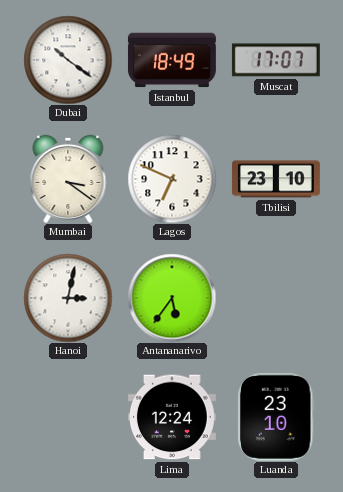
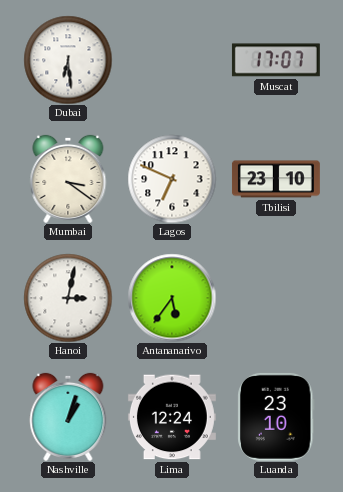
Dubai: 10:21 -> 6:29 (68, 60)
Istanbul: 18:49 -> none (172, 60)
Nashville: none -> 1:03 (68, 417)
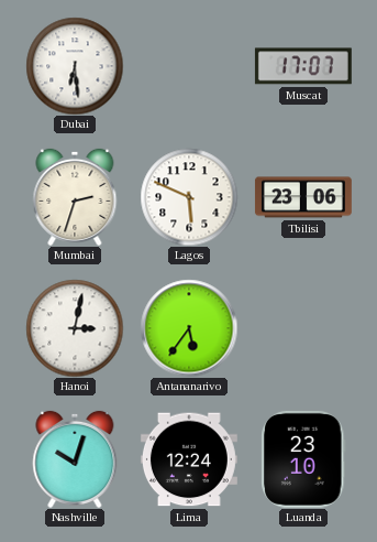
Mumbai: 3:21 -> 2:33 (75, 197)
Lagos: 6:49 -> 5:49 (189, 197)
Tbilisi: 23:10 -> 23:06 (303, 197)
Nashville: 1:03 -> 10:03 (75, 459)
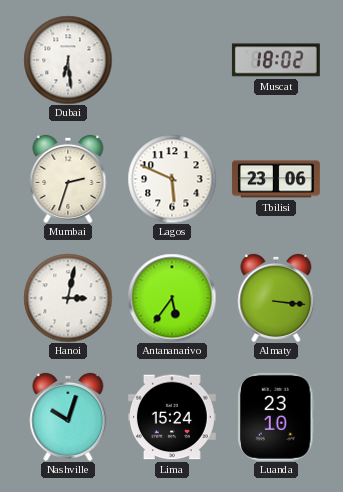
Muscat: 17:07 -> 18:02 (276, 60)
Almaty: none -> 3:16 (276, 298)
Lima: 12:24 -> 15:24 (172, 417)
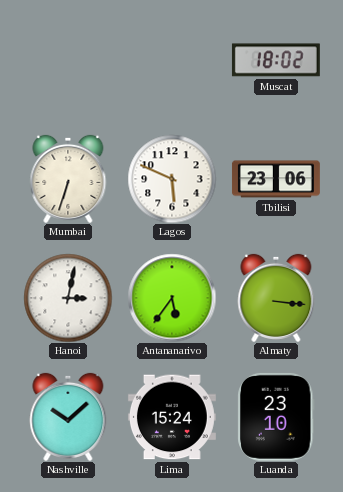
Dubai: 6:29 -> none (68, 60)
Mumbai: 2:33 -> 6:33 (68, 179)
Nashville: 10:03 -> 10:08 (68, 417)
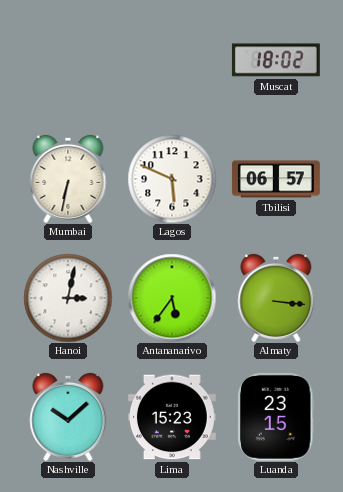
Mumbai: 6:33 -> 6:32 (68, 179)
Tbilisi: 23:06 -> 06:57 (276, 179)
Lima: 15:24 -> 15:23 (172, 417)
Luanda: 23:10 -> 23:15 (276, 417)
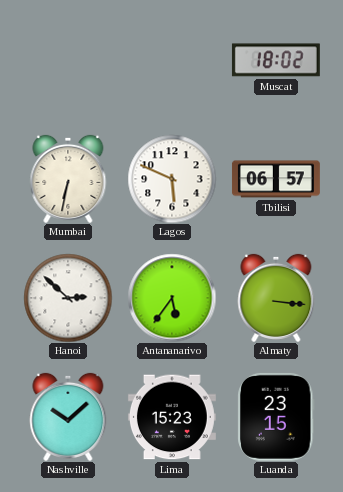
Hanoi: 3:02 -> 2:52 (68, 298)
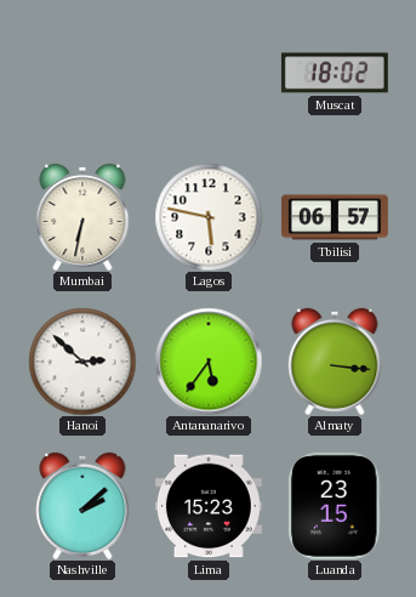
Lagos: 5:49 -> 5:47 (209, 217)
Nashville: 10:08 -> 2:08 (82, 506)
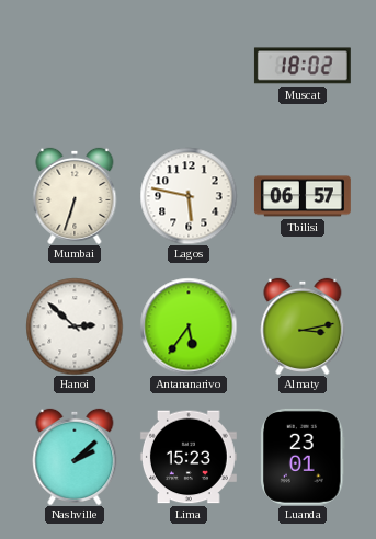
Mumbai: 6:32 -> 6:33 (75, 196)
Almaty: 3:16 -> 3:13 (303, 326)
Luanda: 23:15 -> 23:01 (303, 457)
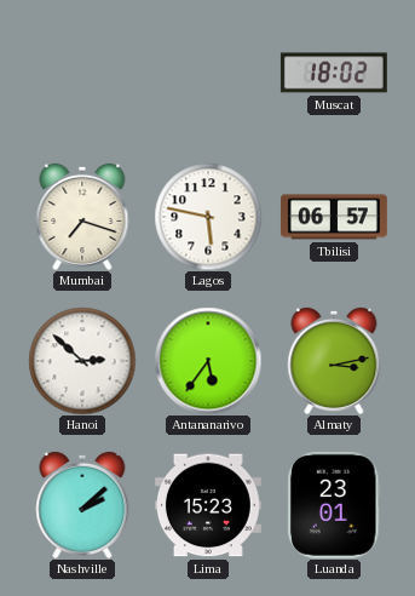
Mumbai: 6:33 -> 7:18 (82, 217)
